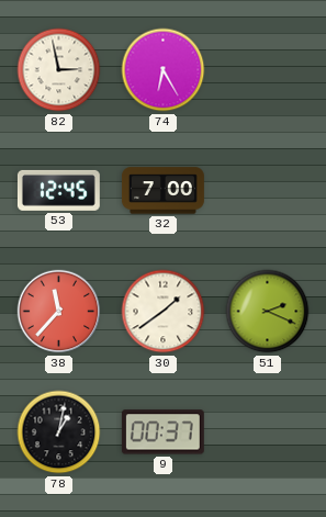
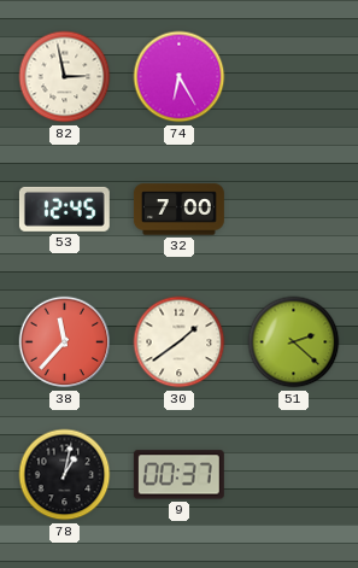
51: 2:19 -> 2:22 (294, 342)
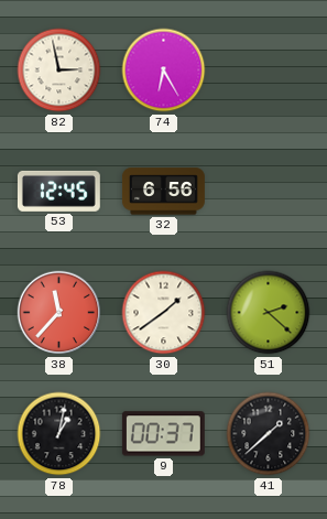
32: 7:00 -> 6:56 (163, 192)
41: none -> 1:38 (269, 434)
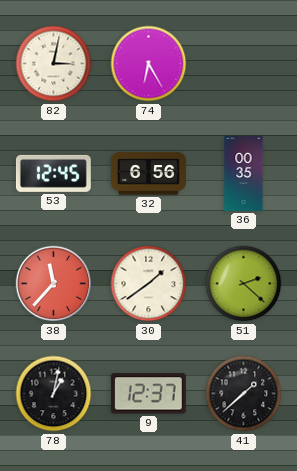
82: 2:58 -> 3:02 (54, 64)
36: none -> 00:35 (244, 174)
9: 00:37 -> 12:37 (148, 394)
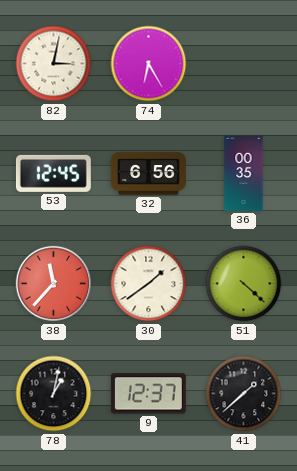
51: 2:22 -> 4:22 (244, 284)
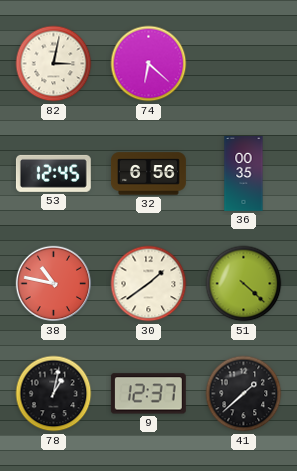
74: 6:25 -> 6:22 (149, 64)
38: 11:37 -> 10:47 (54, 284)
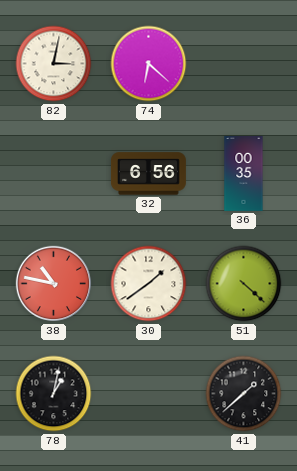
53: 12:45 -> none (53, 173)
9: 12:37 -> none (148, 394)
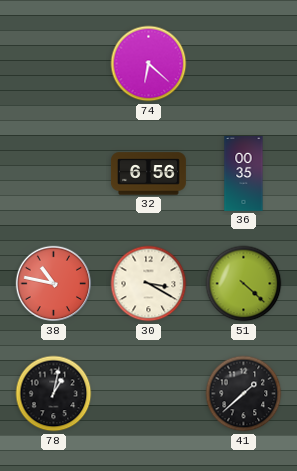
82: 3:02 -> none (54, 64)
30: 1:39 -> 3:20 (149, 284)
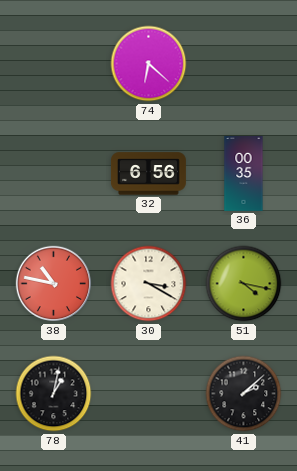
51: 4:22 -> 4:17 (244, 284)
41: 1:38 -> 2:08 (244, 394)
